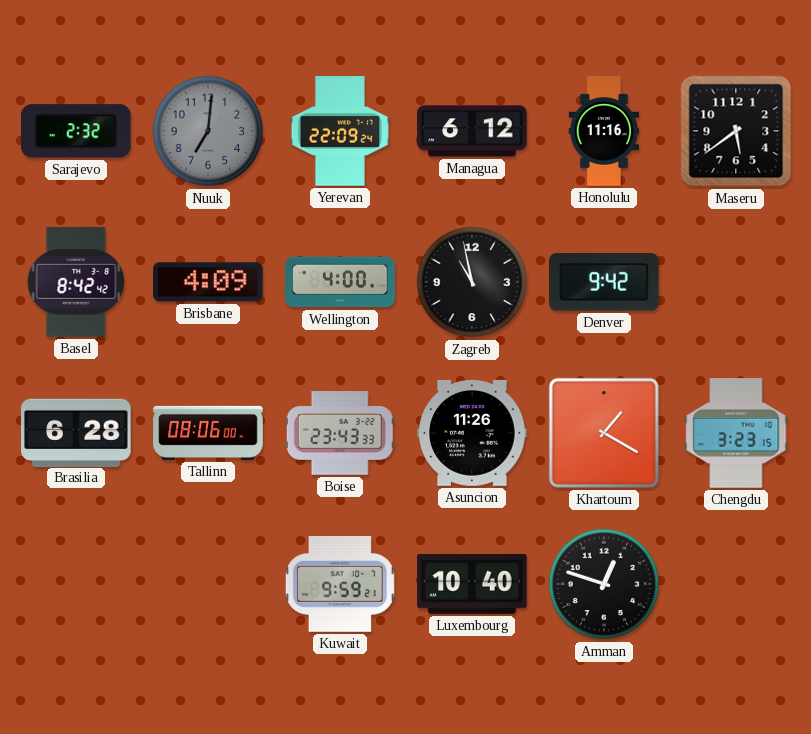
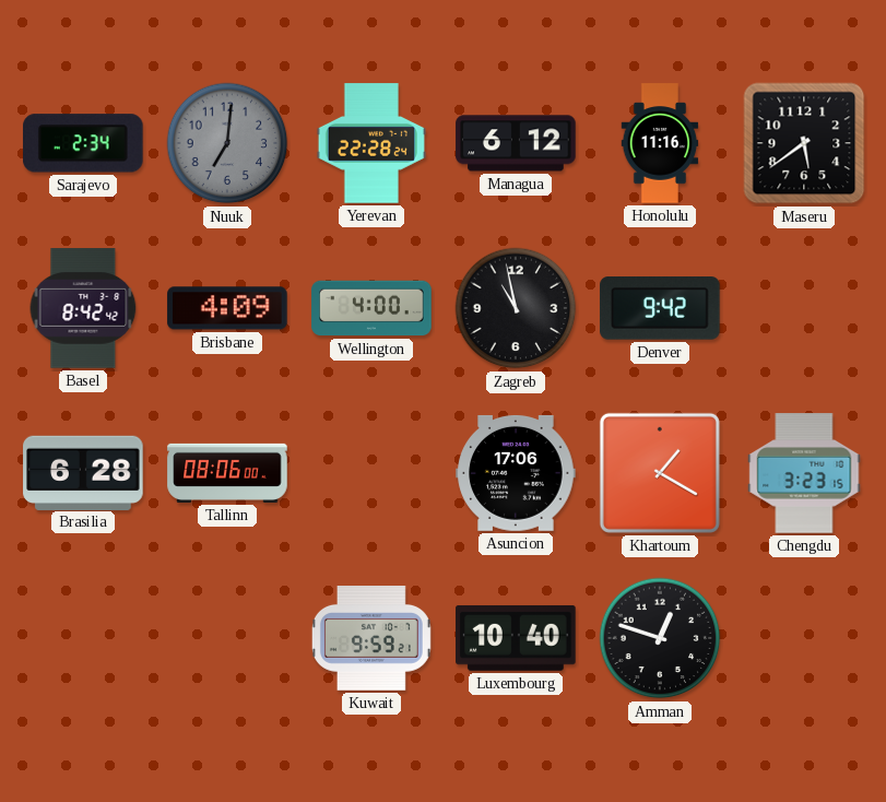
Sarajevo: 2:32 -> 2:34 (84, 143)
Yerevan: 22:09 -> 22:28 (371, 143)
Boise: 23:43 -> none (340, 434)
Asuncion: 11:26 -> 17:06 (516, 473)
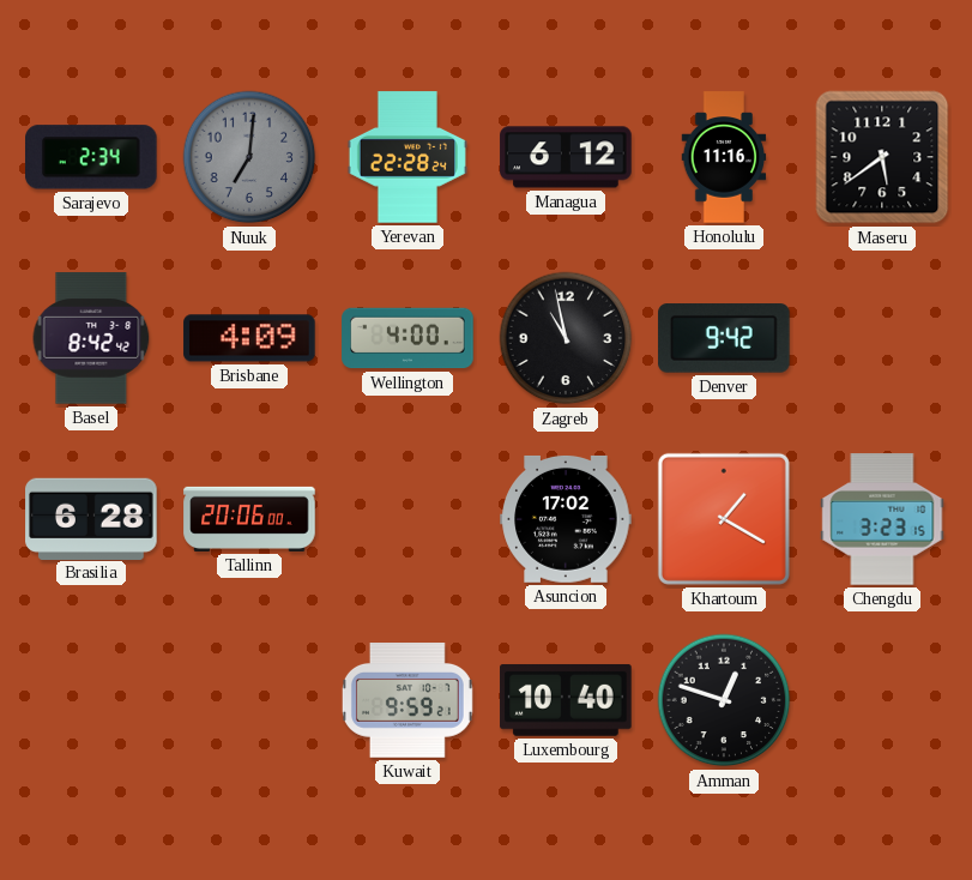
Tallinn: 08:06 -> 20:06 (249, 519)
Asuncion: 17:06 -> 17:02 (566, 519)
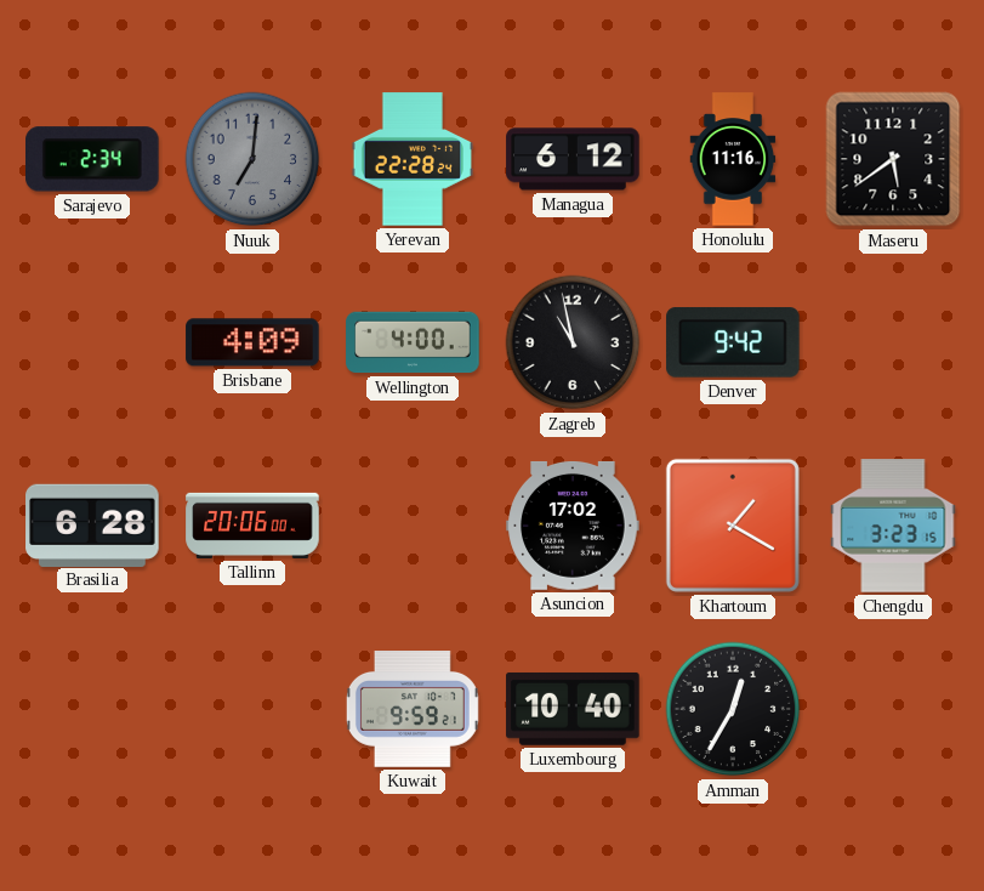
Basel: 8:42 -> none (91, 338)
Amman: 12:48 -> 12:35 (733, 709)
